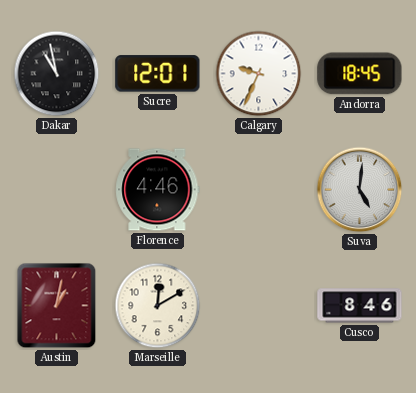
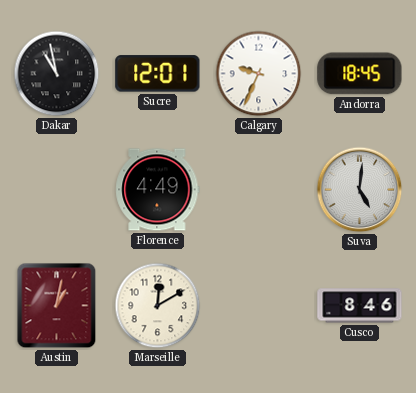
Florence: 4:46 -> 4:49 (158, 190)
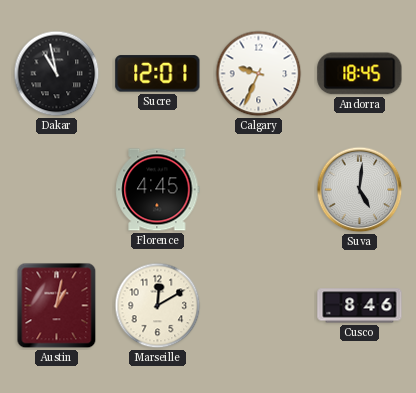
Florence: 4:49 -> 4:45 (158, 190)
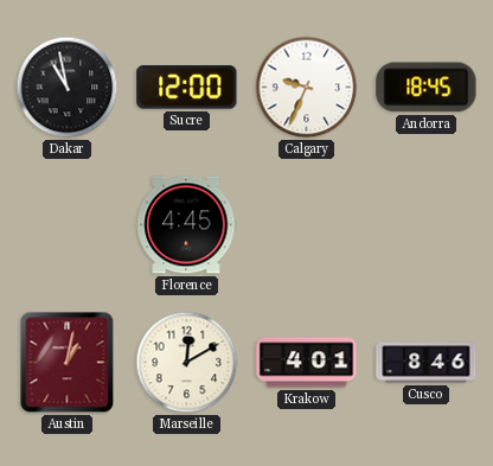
Sucre: 12:01 -> 12:00 (187, 88)
Suva: 5:01 -> none (360, 190)
Krakow: none -> 4:01 (307, 363)
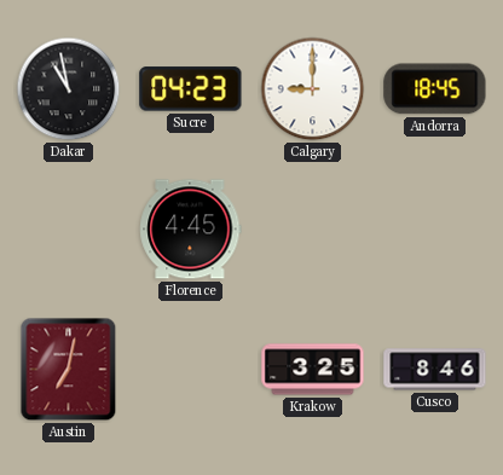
Sucre: 12:00 -> 04:23 (191, 89)
Calgary: 9:34 -> 9:00 (313, 89)
Austin: 1:02 -> 7:02 (69, 370)
Marseille: 12:10 -> none (187, 363)
Krakow: 4:01 -> 3:25 (313, 370)
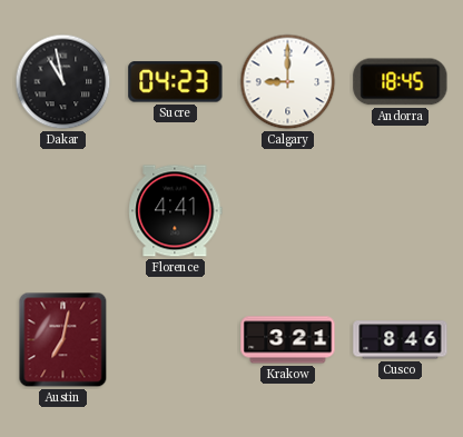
Florence: 4:45 -> 4:41 (176, 211)
Krakow: 3:25 -> 3:21 (288, 340)
